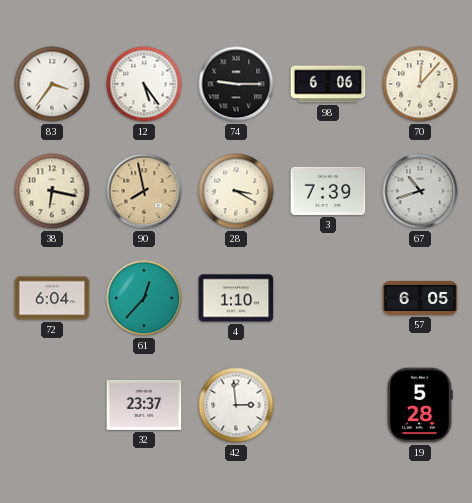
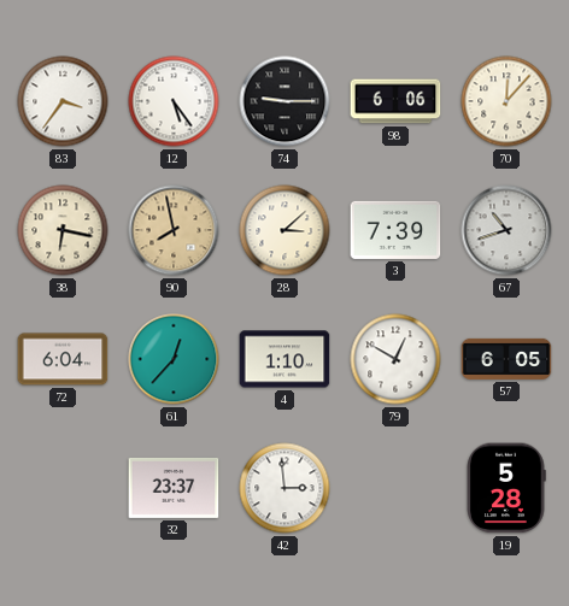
28: 3:20 -> 3:08 (284, 230)
79: none -> 12:50 (395, 359)
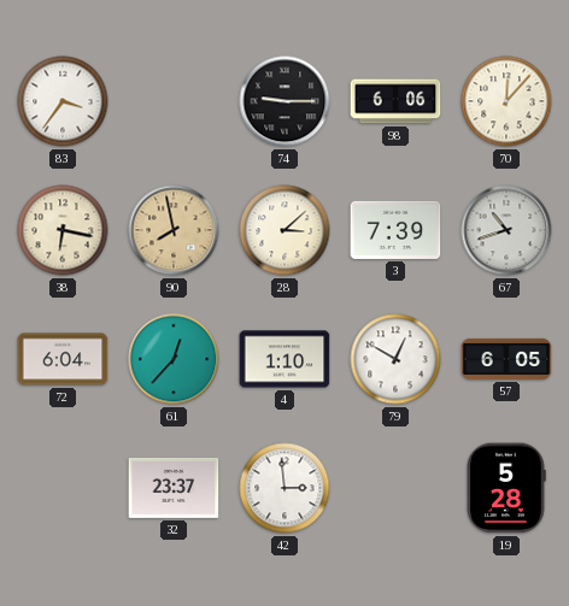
12: 5:24 -> none (174, 101)
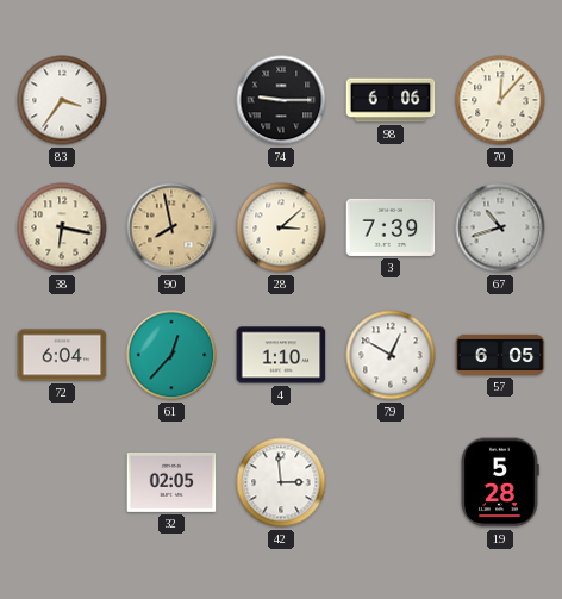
32: 23:37 -> 02:05 (171, 482)
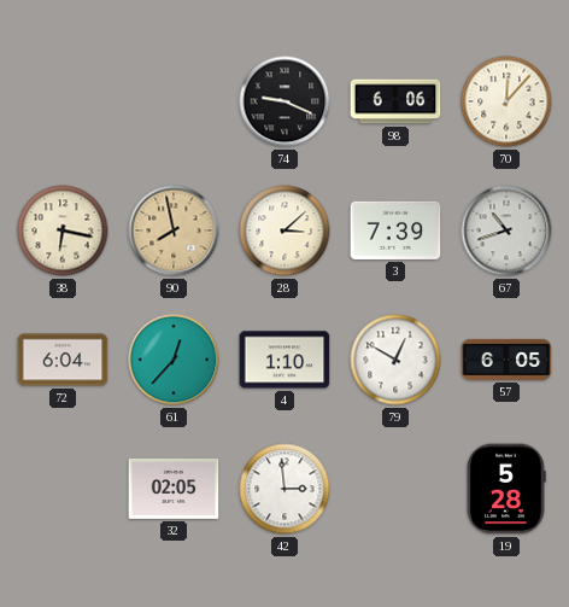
83: 3:36 -> none (62, 100)
74: 9:15 -> 9:19 (284, 101)
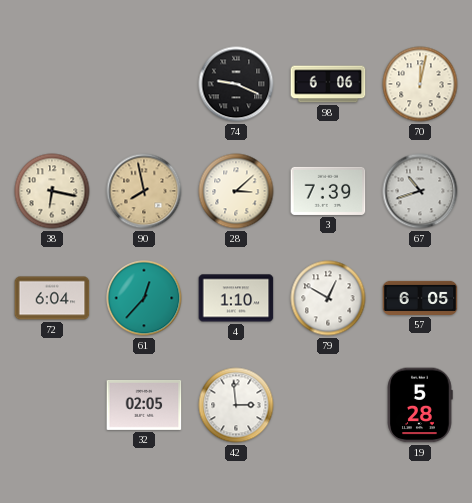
70: 12:07 -> 12:02 (420, 84)
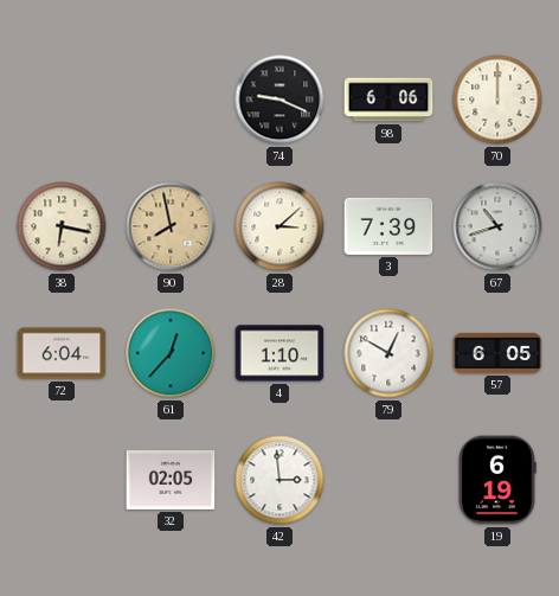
70: 12:02 -> 12:00 (497, 100)
19: 5:28 -> 6:19 (497, 480)
